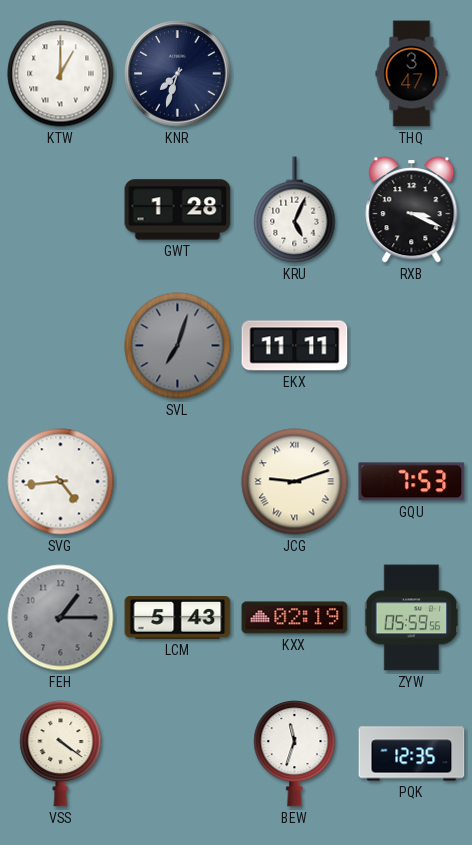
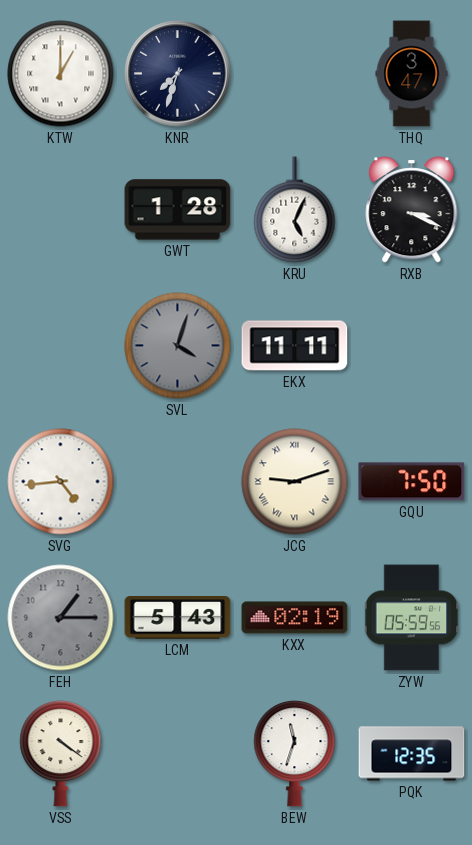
SVL: 7:03 -> 4:03 (178, 346)
GQU: 7:53 -> 7:50 (412, 482)
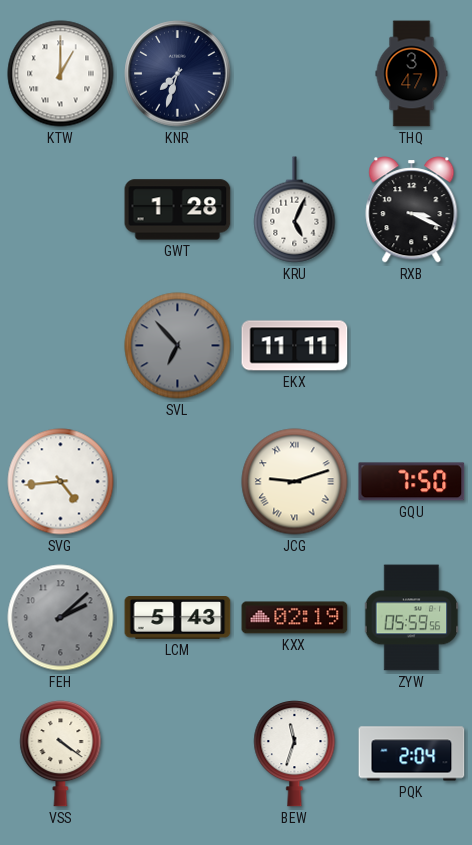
SVL: 4:03 -> 6:53 (178, 346)
FEH: 1:15 -> 2:08 (61, 618)
PQK: 12:35 -> 2:04 (412, 754)
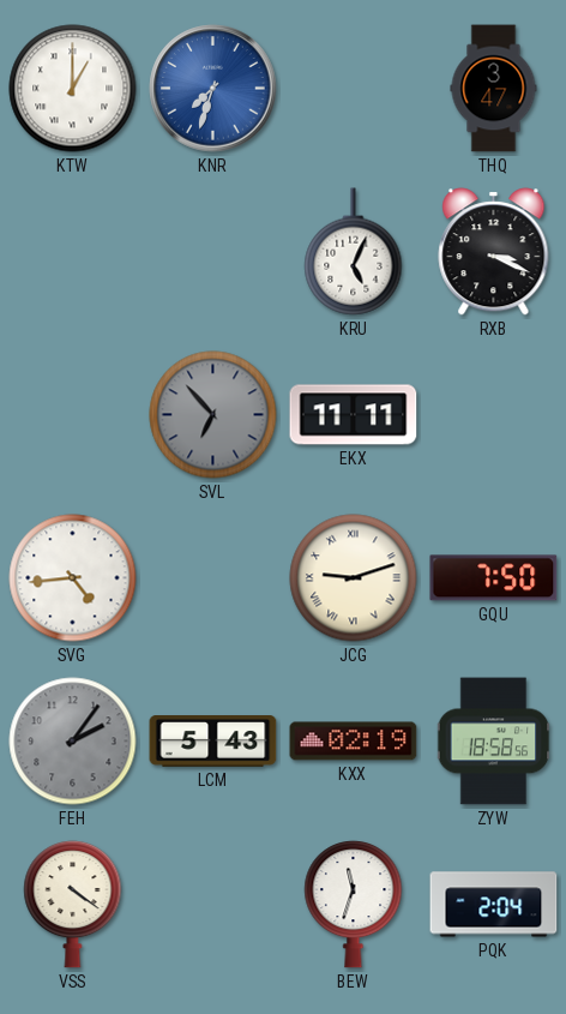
KNR dial: navy -> blue (213, 89)
GWT: 1:28 -> none (178, 210)
FEH: 2:08 -> 2:06 (73, 742)
ZYW: 05:59 -> 18:58 (494, 742)
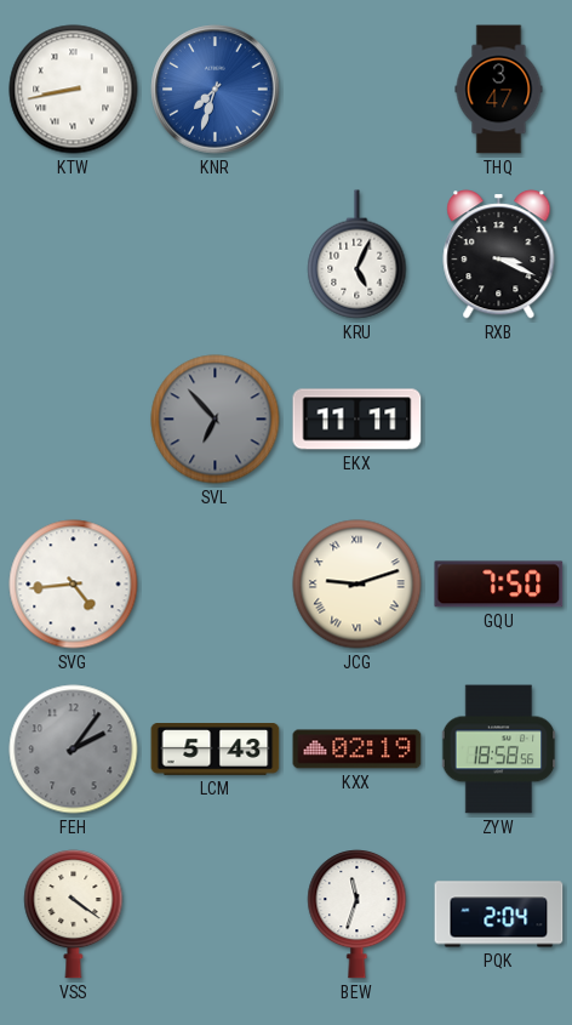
KTW: 1:00 -> 8:43 (74, 90)
